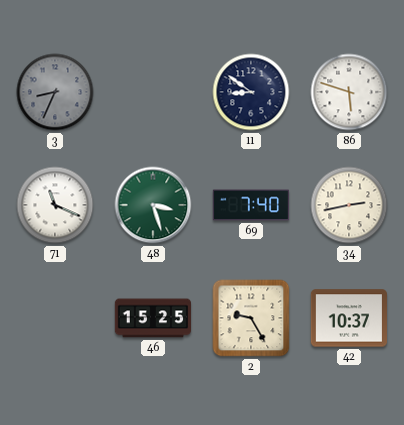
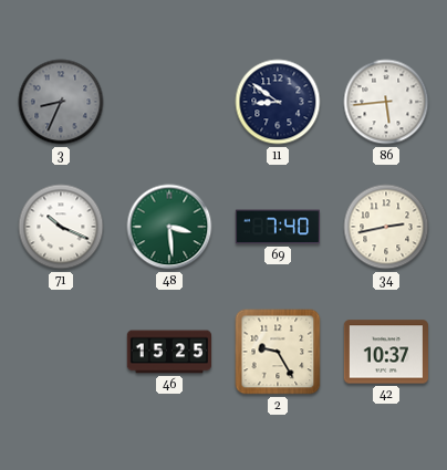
86: 5:48 -> 5:44 (386, 102)
71: 11:19 -> 10:19 (61, 227)
48: 3:27 -> 3:29 (169, 227)
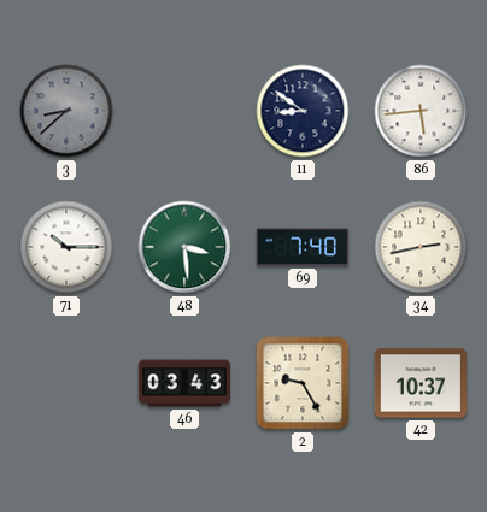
3: 8:34 -> 8:38 (66, 111)
71: 10:19 -> 10:15 (66, 247)
46: 15:25 -> 03:43 (183, 383)
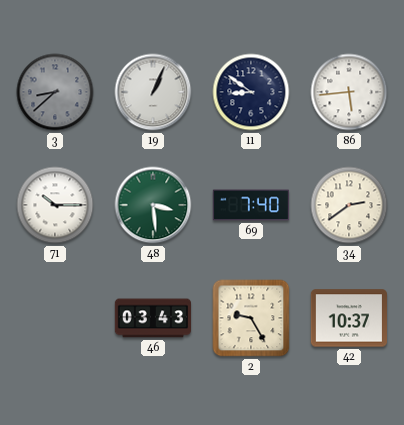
19: none -> 1:04 (153, 92)
34: 2:43 -> 2:39 (349, 205)
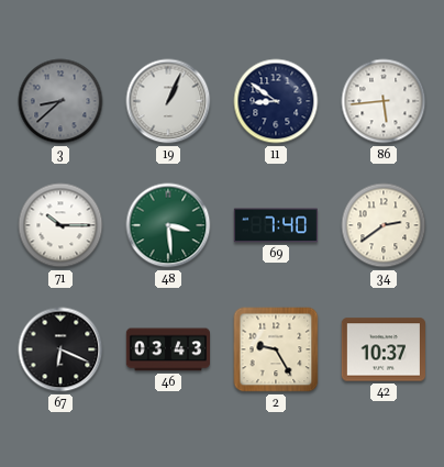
67: none -> 6:19 (60, 349)
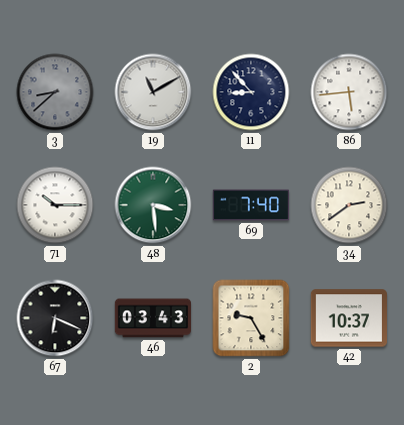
19: 1:04 -> 11:10 (153, 92)
11: 8:51 -> 8:53 (251, 92)
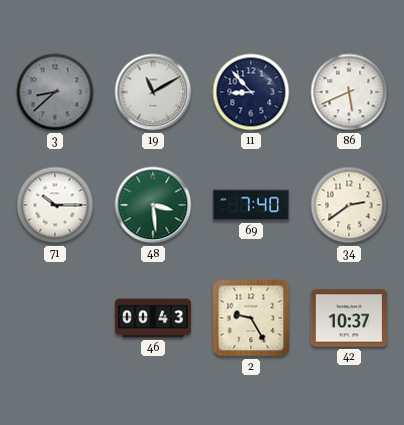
86: 5:44 -> 5:41 (349, 92)
67: 6:19 -> none (55, 318)
46: 03:43 -> 00:43 (152, 318)
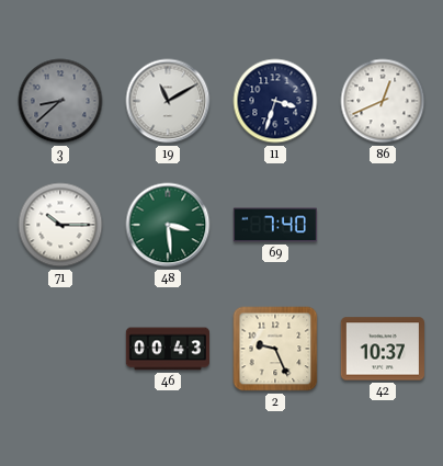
11: 8:53 -> 3:33 (275, 101)
86: 5:41 -> 12:41 (383, 101)
34: 2:39 -> none (349, 205)
2: 9:25 -> 9:26 (275, 349)
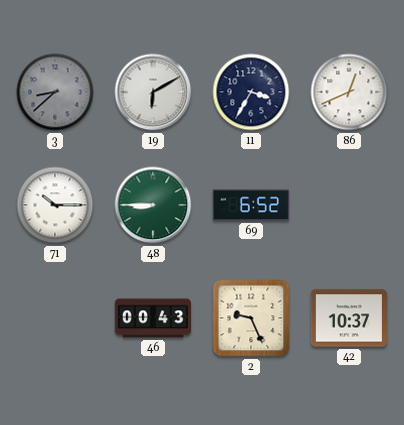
19: 11:10 -> 6:10 (153, 92)
11: 3:33 -> 3:35 (251, 92)
48: 3:29 -> 8:45 (153, 205)
69: 7:40 -> 6:52 (250, 205)
